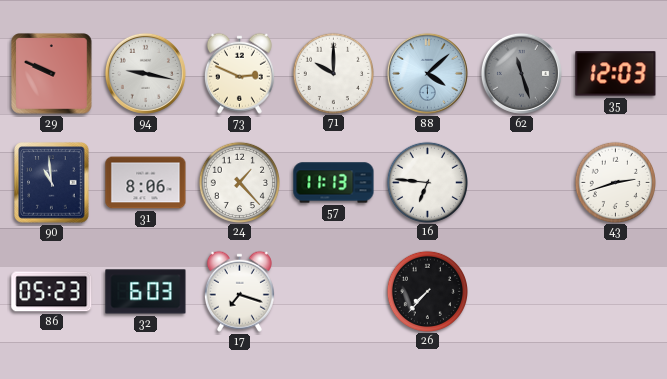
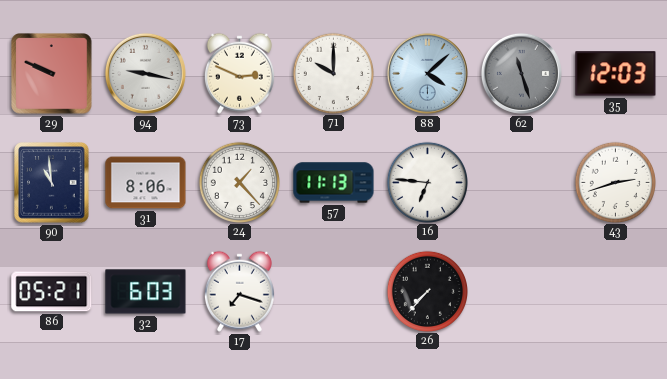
86: 05:23 -> 05:21 (52, 292)
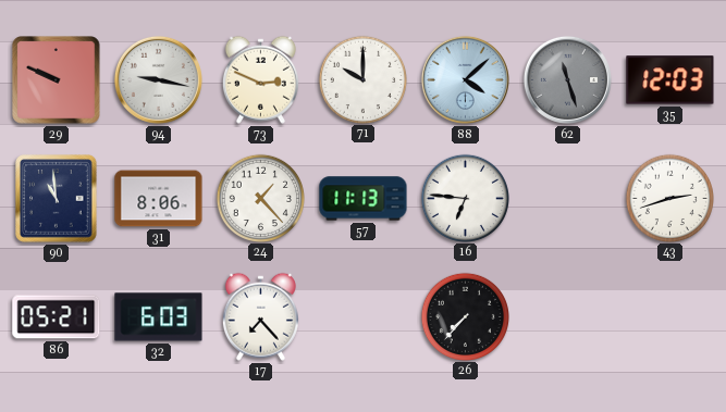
17: 7:18 -> 7:23 (260, 316)
